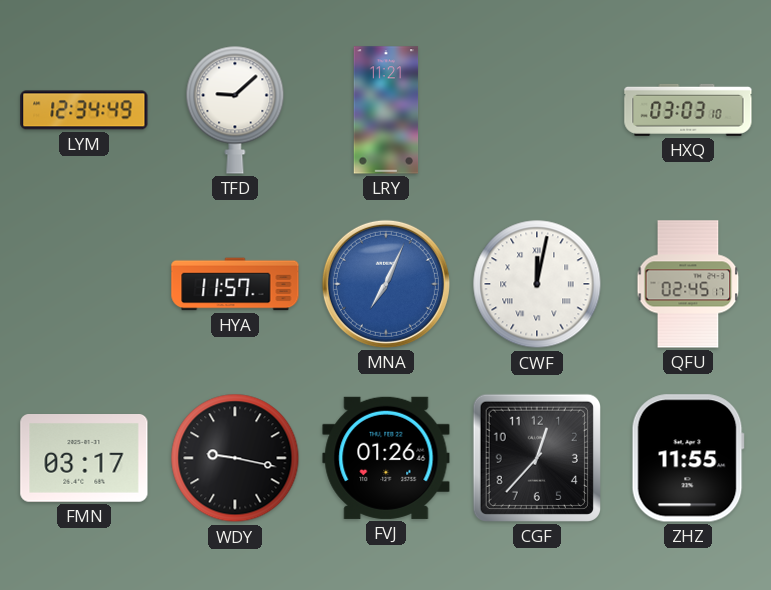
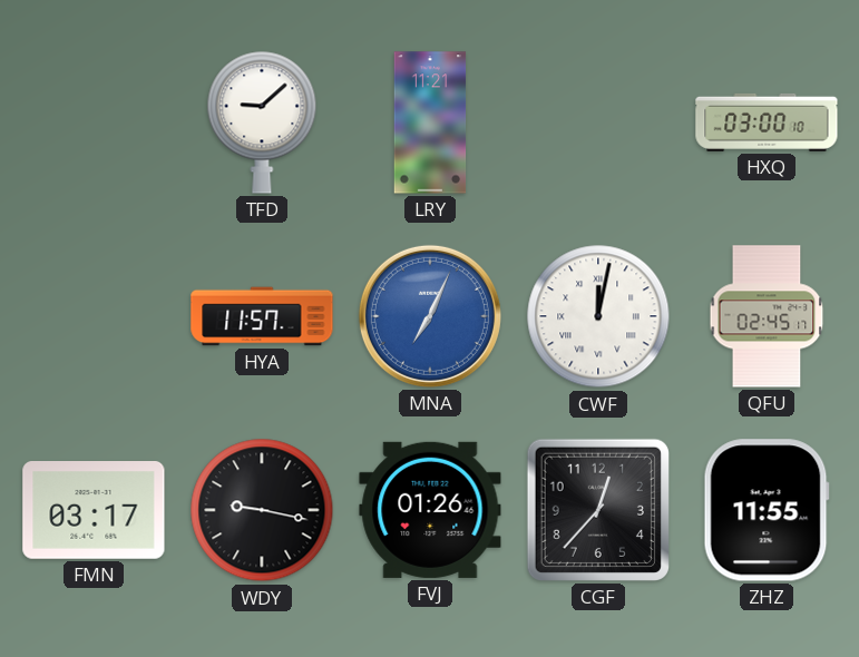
LYM: 12:34 -> none (84, 110)
HXQ: 03:03 -> 03:00 (767, 122)
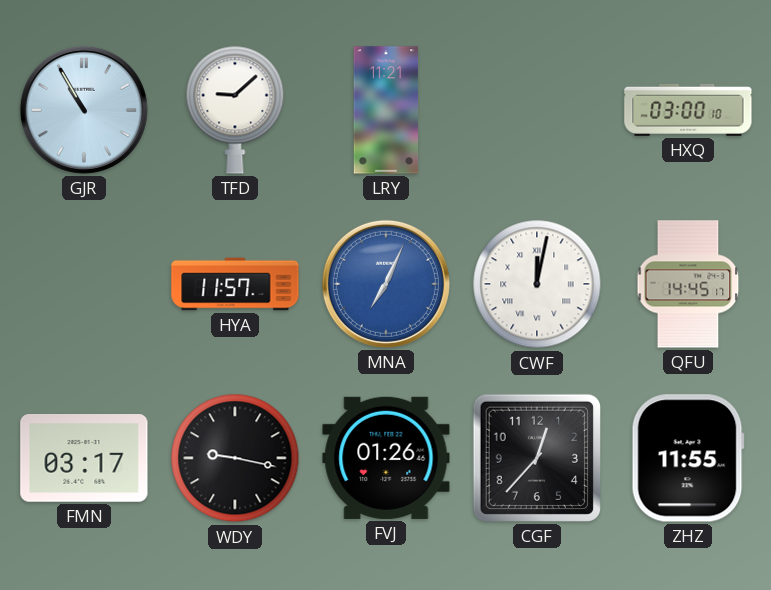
GJR: none -> 10:55 (84, 110)
QFU: 02:45 -> 14:45 (688, 284)
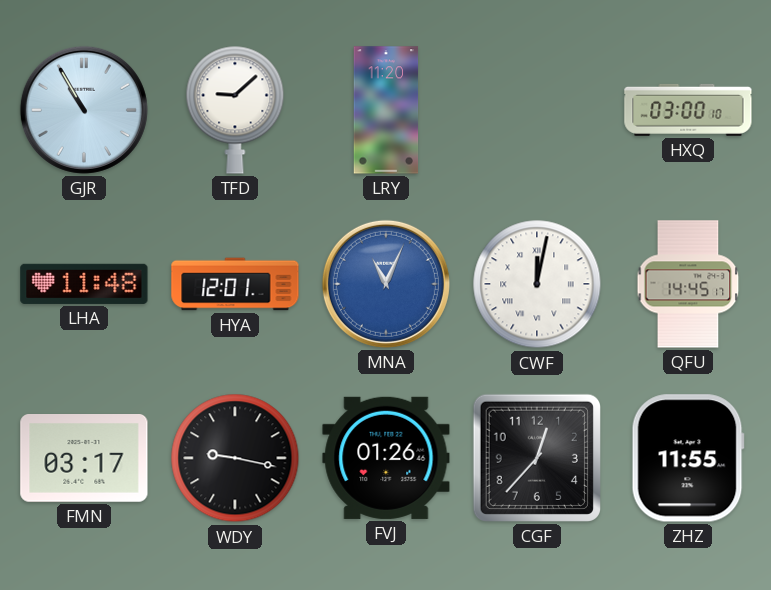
LRY: 11:21 -> 11:20 (386, 110)
LHA: none -> 11:48 (84, 284)
HYA: 11:57 -> 12:01 (235, 284)
MNA: 7:04 -> 11:04 (386, 284)
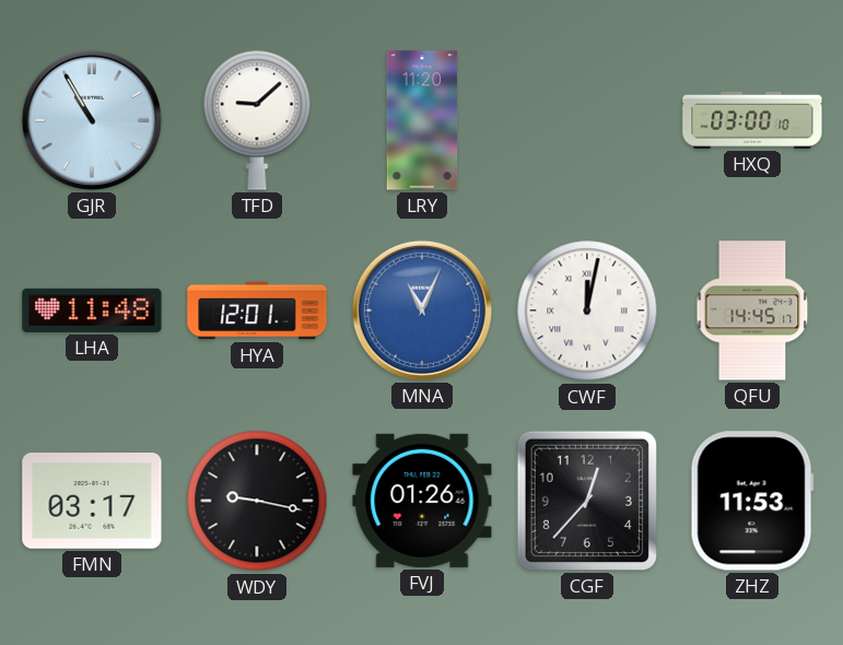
ZHZ: 11:55 -> 11:53 (752, 501)
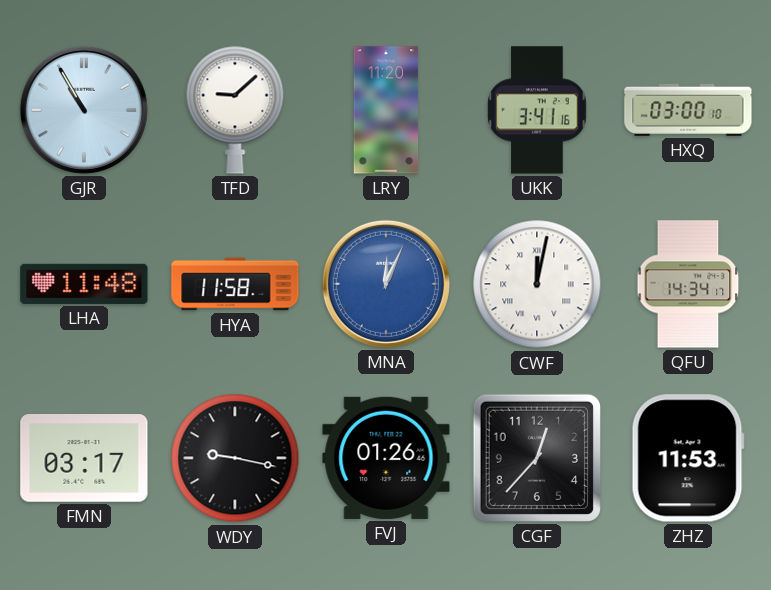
UKK: none -> 3:41 (537, 110)
HYA: 12:01 -> 11:58 (235, 284)
MNA: 11:04 -> 12:04 (386, 284)
QFU: 14:45 -> 14:34 (688, 284)
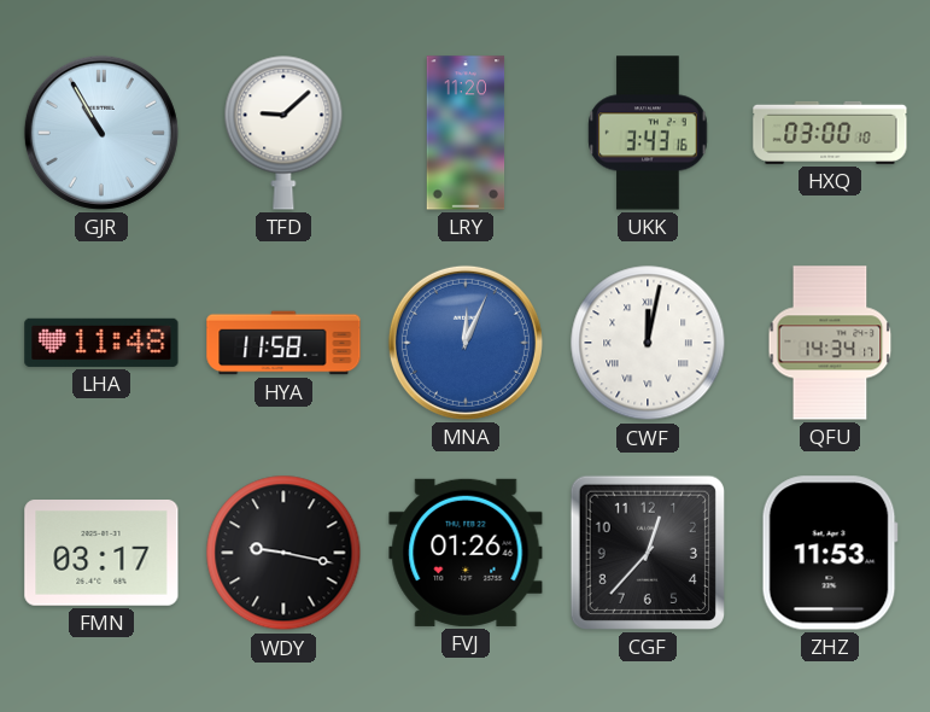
UKK: 3:41 -> 3:43 (648, 133)
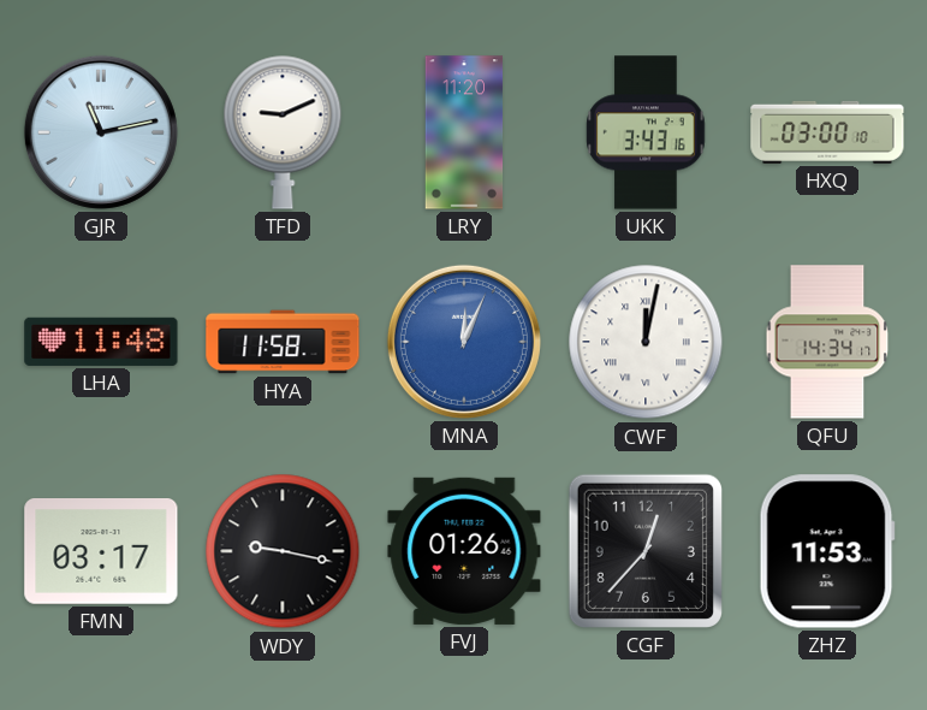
GJR: 10:55 -> 11:13 (101, 132)
TFD: 9:08 -> 9:11 (283, 132)
